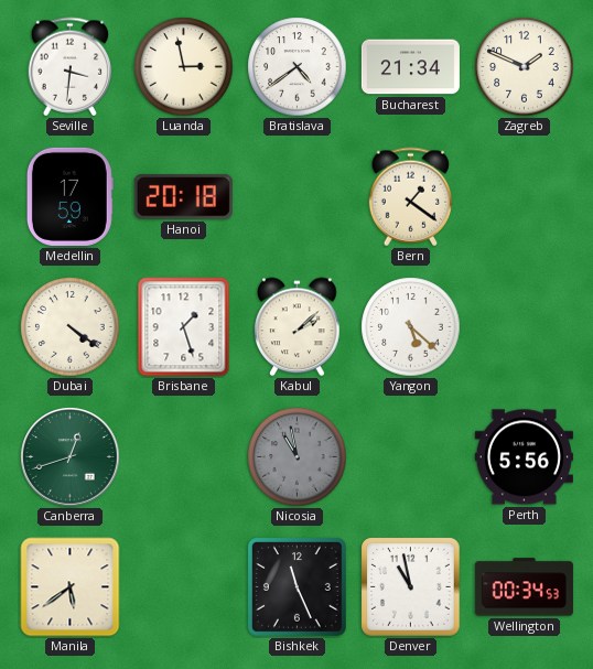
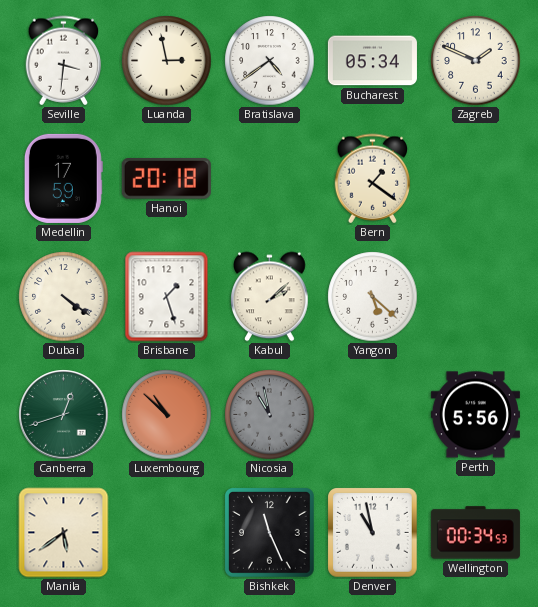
Bucharest: 21:34 -> 05:34 (372, 61)
Luxembourg: none -> 10:52 (167, 415)
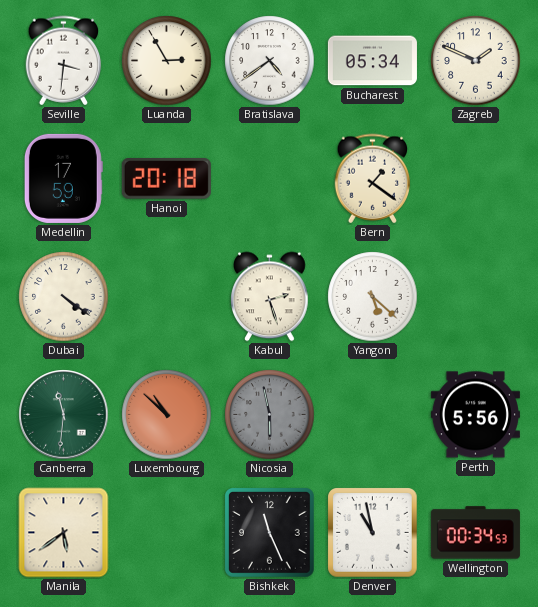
Luanda: 2:58 -> 2:55 (167, 61)
Brisbane: 1:27 -> none (167, 297)
Kabul: 2:08 -> 2:27 (270, 297)
Canberra: 12:42 -> 11:31 (64, 415)
Nicosia: 10:58 -> 5:58 (270, 415)
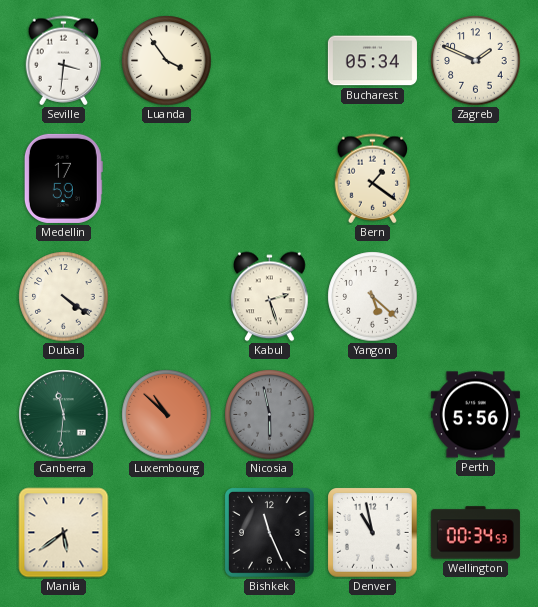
Luanda: 2:55 -> 3:54 (167, 61)
Bratislava: 4:39 -> none (270, 61)
Hanoi: 20:18 -> none (166, 179)
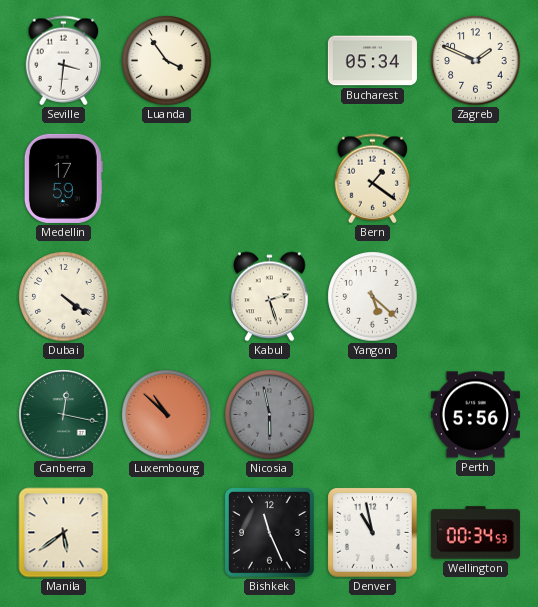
Canberra: 11:31 -> 12:17 (64, 415)
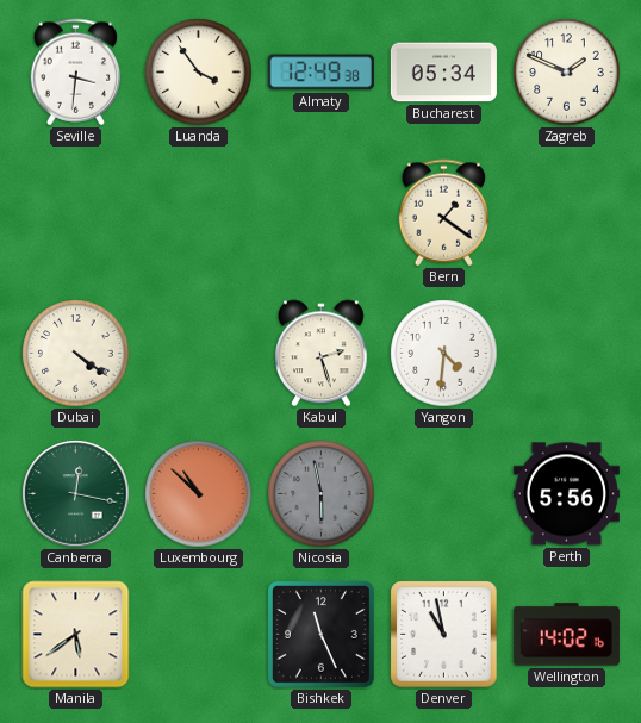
Almaty: none -> 12:49 (320, 73)
Medellin: 17:59 -> none (63, 178)
Yangon: 5:22 -> 4:31 (444, 354)
Wellington: 00:34 -> 14:02 (566, 635)
